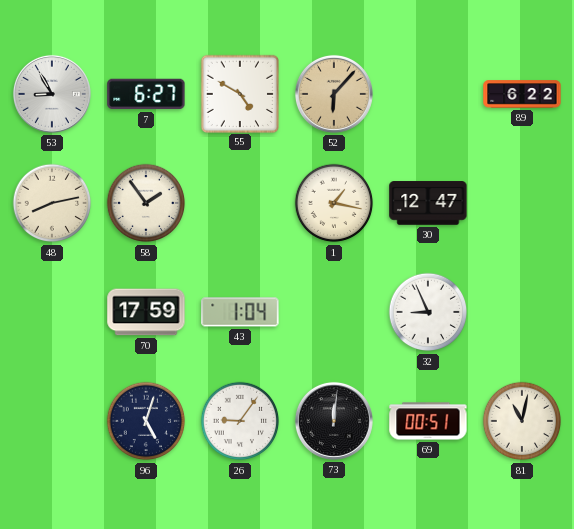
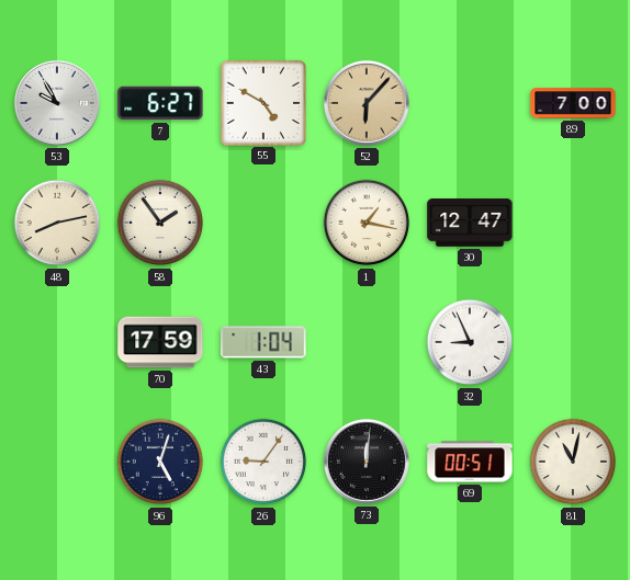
53: 8:55 -> 9:55 (57, 103)
89: 6:22 -> 7:00 (573, 103)
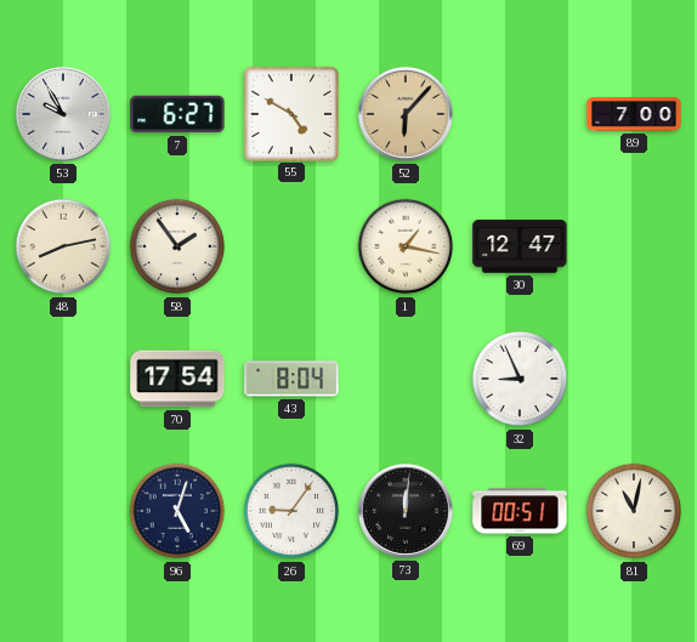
70: 17:59 -> 17:54 (177, 379)
43: 1:04 -> 8:04 (291, 379)
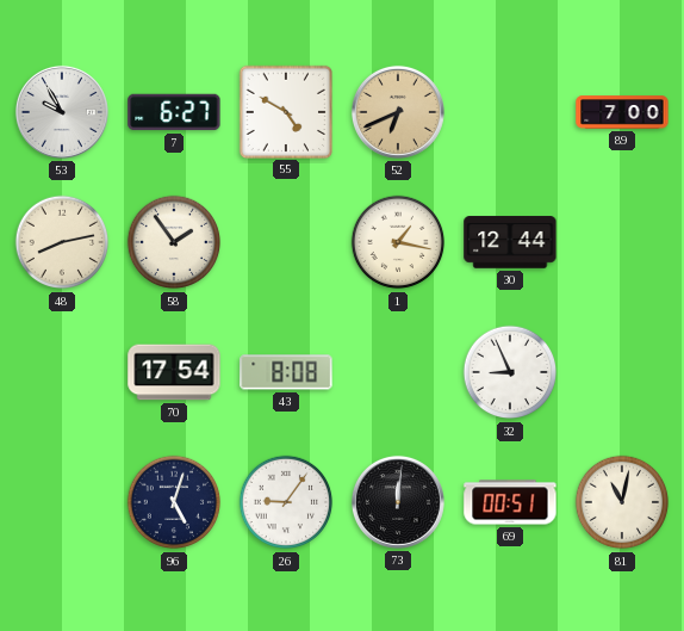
52: 6:07 -> 6:41 (398, 112)
30: 12:47 -> 12:44 (510, 242)
43: 8:04 -> 8:08 (286, 372)
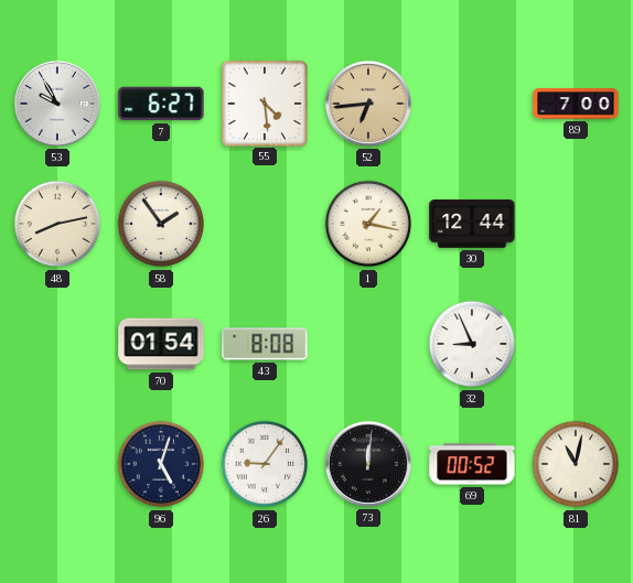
55: 4:50 -> 4:29 (264, 102)
52: 6:41 -> 6:44 (368, 104)
70: 17:54 -> 01:54 (161, 344)
69: 00:51 -> 00:52 (472, 464)
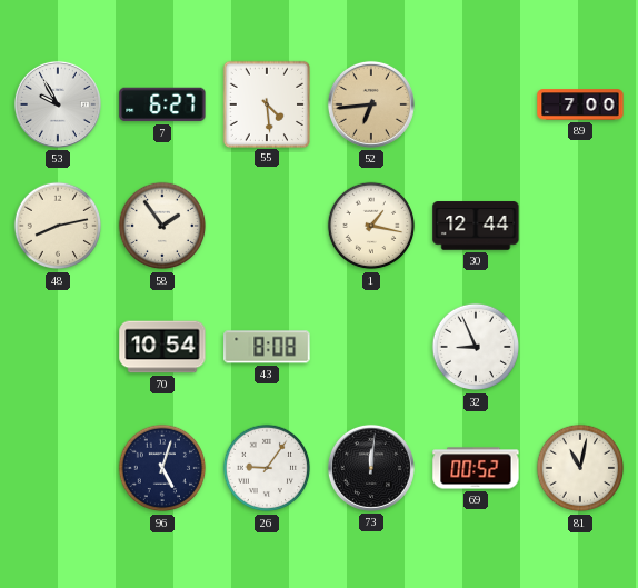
70: 01:54 -> 10:54 (162, 347)
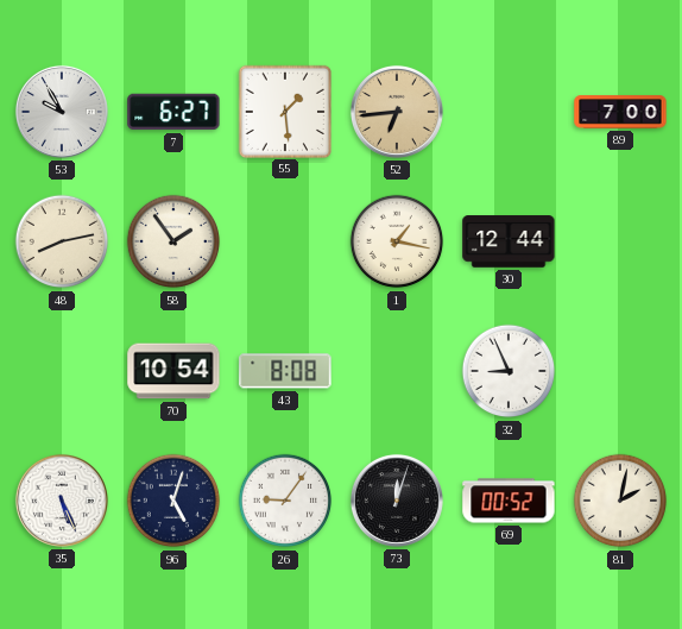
55: 4:29 -> 1:29 (284, 111)
35: none -> 5:26 (62, 501)
73: 12:01 -> 12:03 (397, 501)
81: 11:02 -> 2:02 (620, 501)
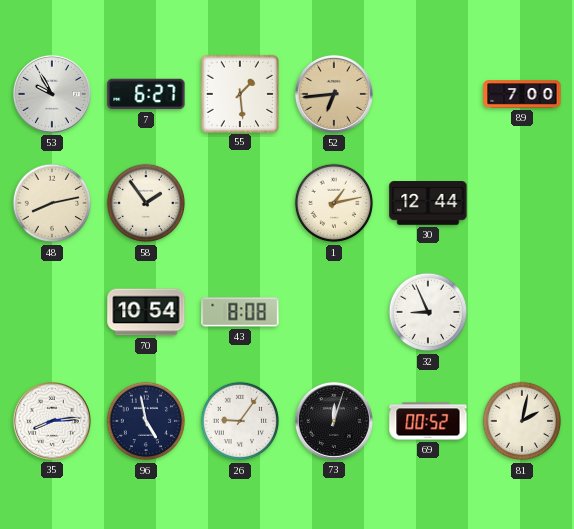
1: 1:17 -> 1:13 (334, 203)
35: 5:26 -> 8:14 (52, 421)
96: 5:03 -> 4:58 (146, 421)
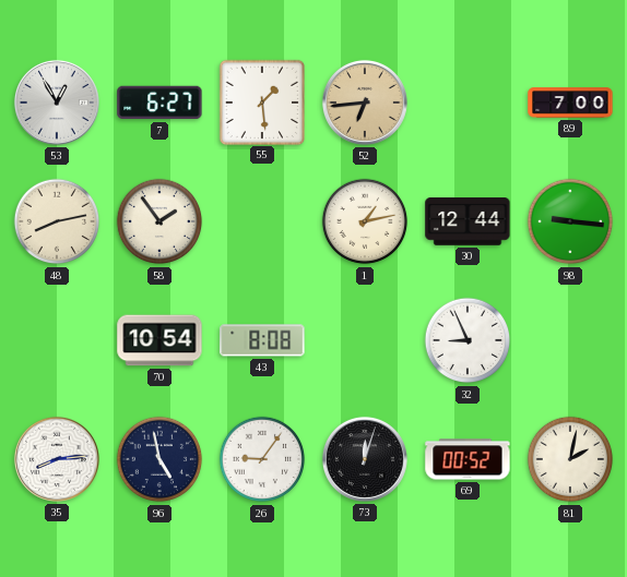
53: 9:55 -> 12:55 (57, 103)
98: none -> 9:16 (570, 221)
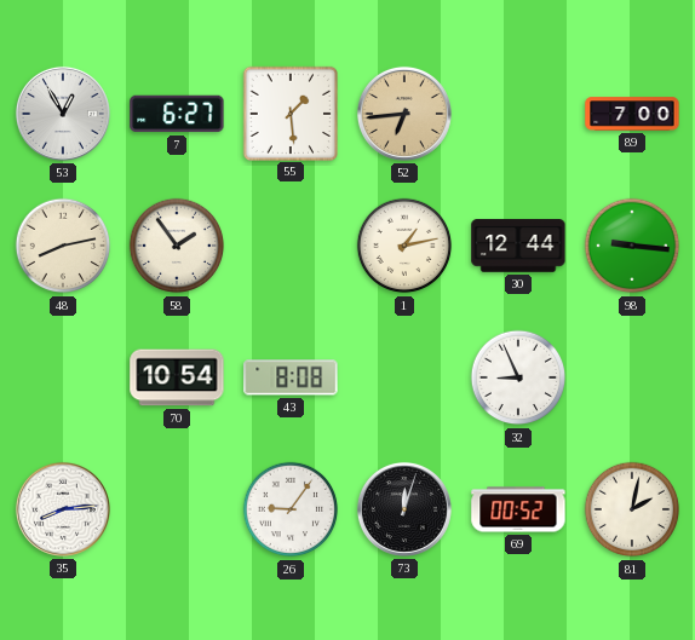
96: 4:58 -> none (159, 459)
